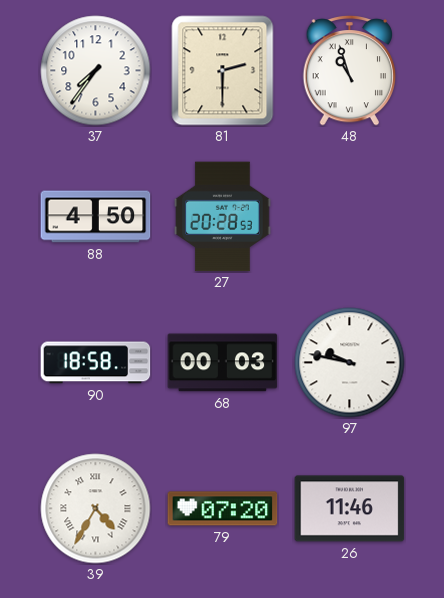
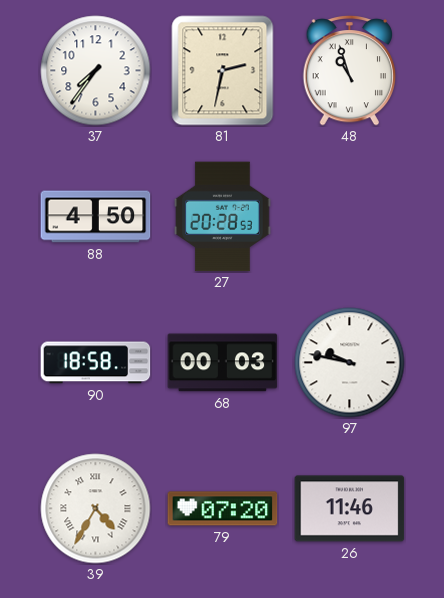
81: 2:30 -> 2:32 (223, 71)
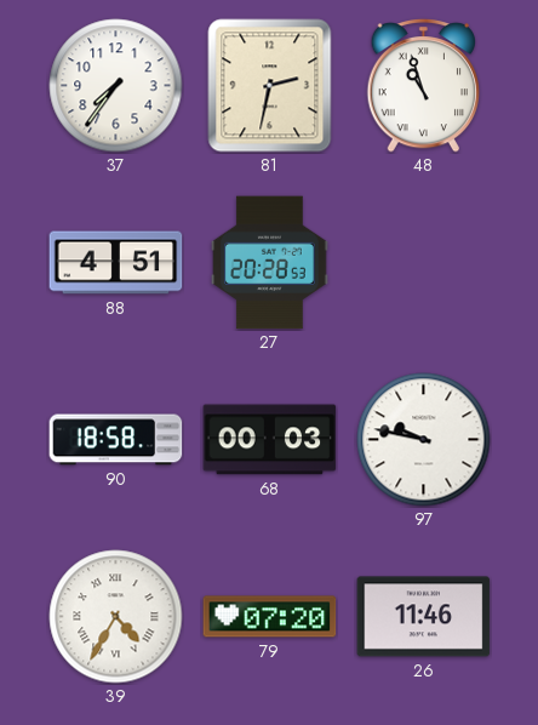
88: 4:50 -> 4:51 (116, 263)
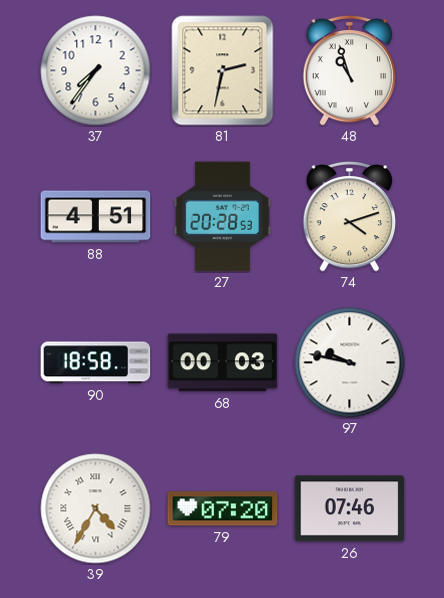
74: none -> 4:12 (349, 216)
26: 11:46 -> 07:46 (350, 509)
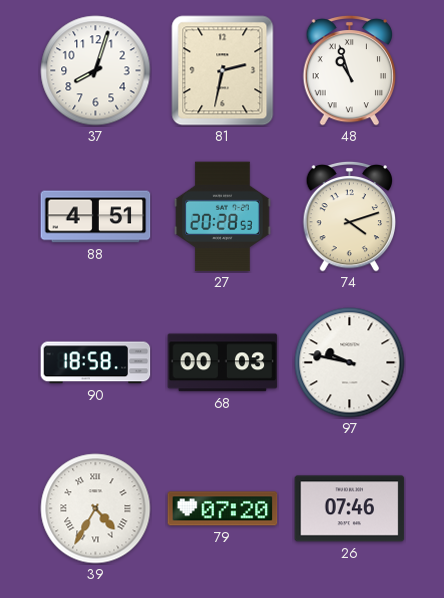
37: 7:36 -> 8:03 (96, 71)
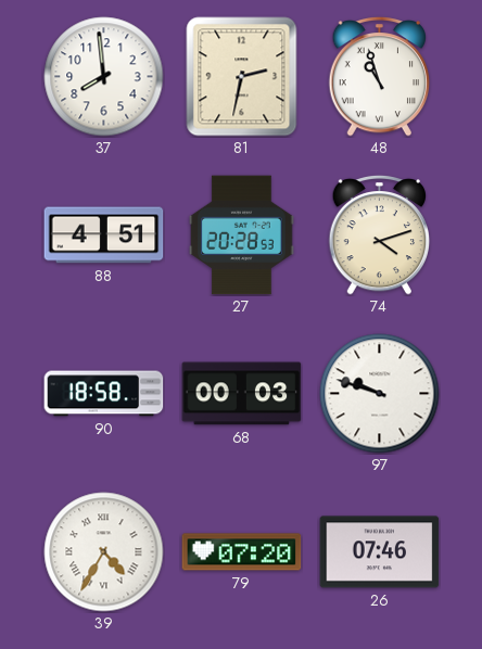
37: 8:03 -> 7:59 (104, 77)
97: 9:47 -> 9:48 (380, 394)
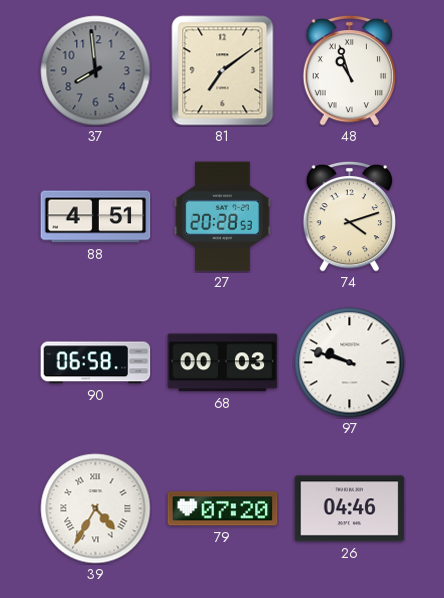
37 dial: white -> grey (96, 71)
81: 2:32 -> 7:09 (223, 71)
90: 18:58 -> 06:58 (96, 363)
26: 07:46 -> 04:46 (350, 509)
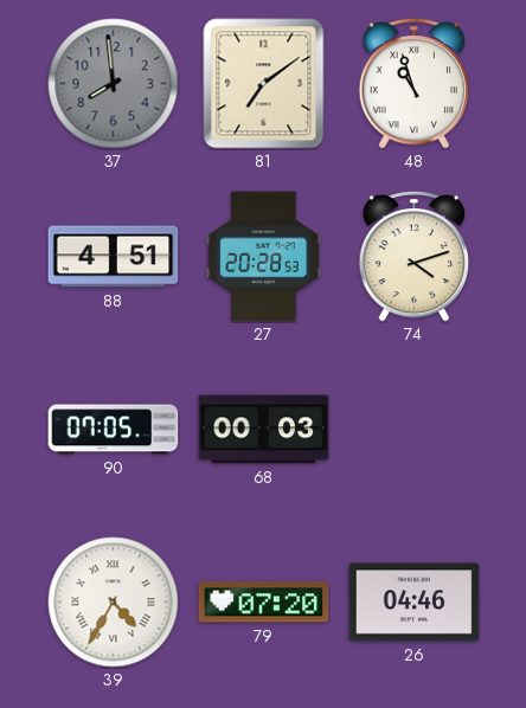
90: 06:58 -> 07:05 (114, 430)
97: 9:48 -> none (350, 363)
